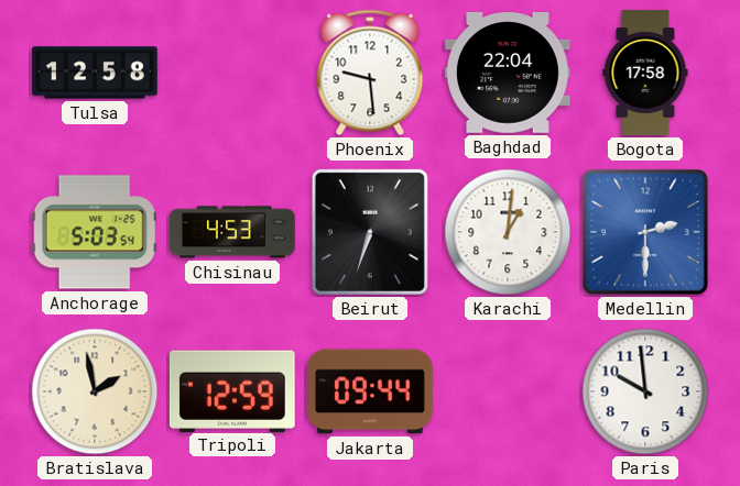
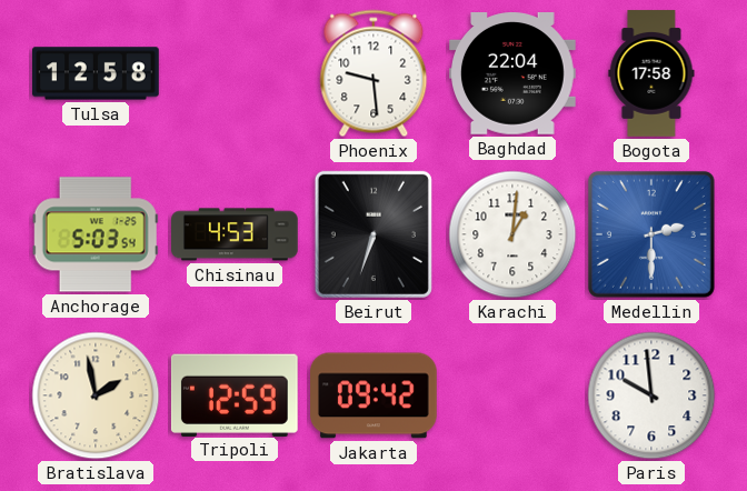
Jakarta: 09:44 -> 09:42 (375, 395)
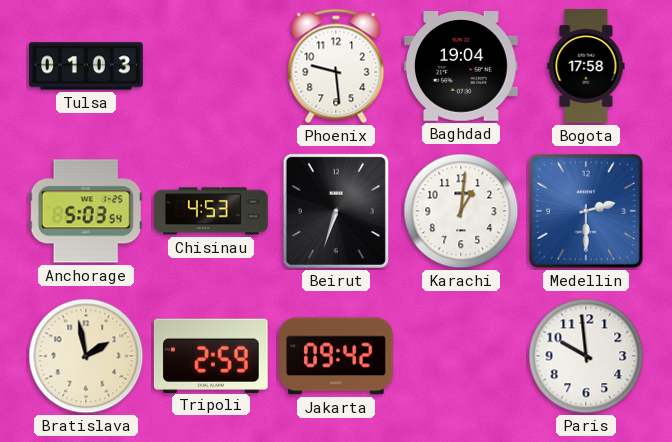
Tulsa: 12:58 -> 01:03 (86, 66)
Baghdad: 22:04 -> 19:04 (462, 67)
Tripoli: 12:59 -> 2:59 (211, 355)
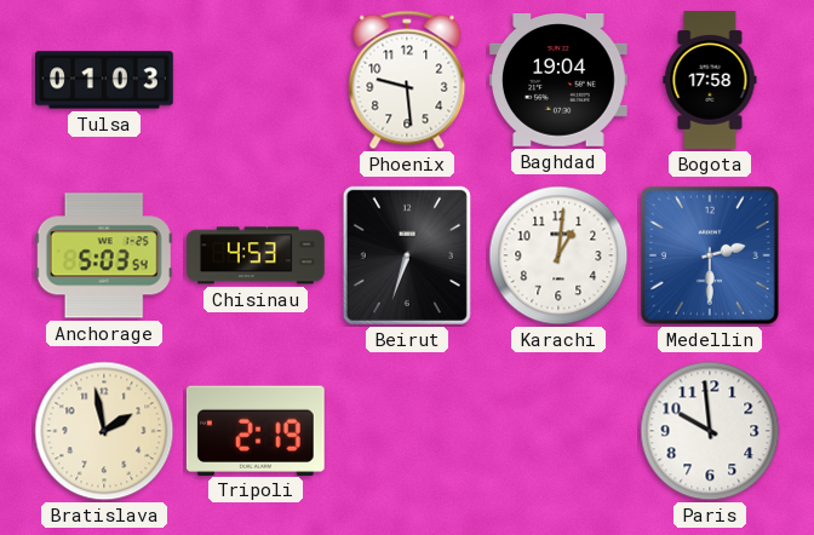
Tripoli: 2:59 -> 2:19 (256, 430)
Jakarta: 09:42 -> none (337, 356)
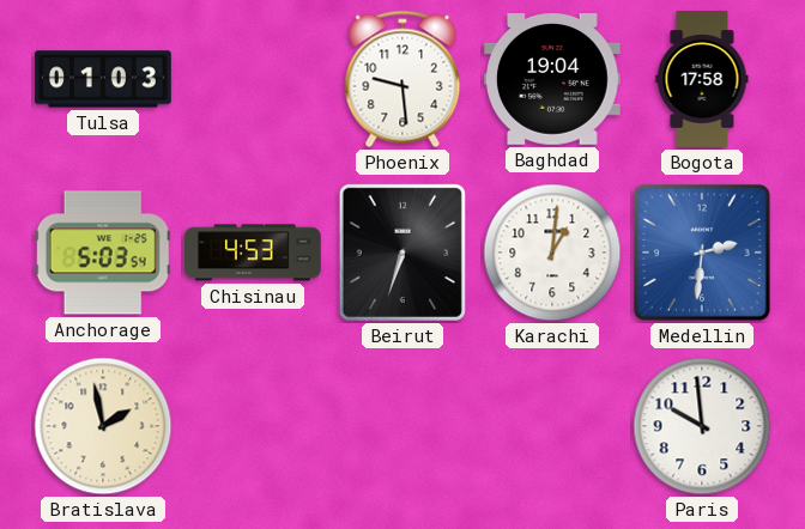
Medellin: 2:30 -> 2:31 (702, 253)
Tripoli: 2:19 -> none (256, 430)
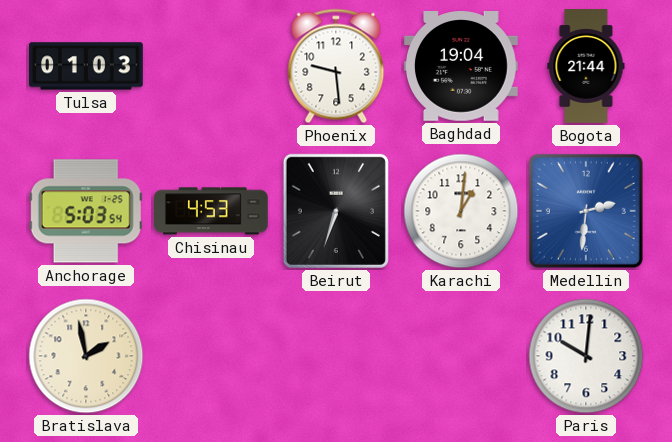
Bogota: 17:58 -> 21:44 (586, 66)
Paris: 9:59 -> 10:01 (586, 356)
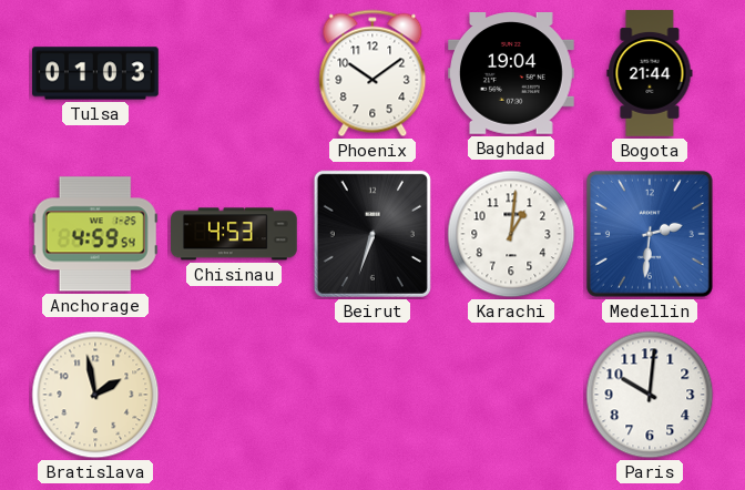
Phoenix: 9:29 -> 10:09 (372, 73)
Anchorage: 5:03 -> 4:59 (95, 234)
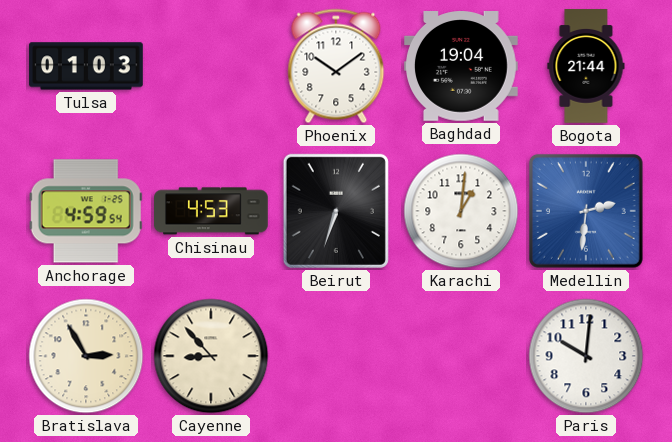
Bratislava: 1:58 -> 2:55 (86, 356)
Cayenne: none -> 8:53 (211, 356)
